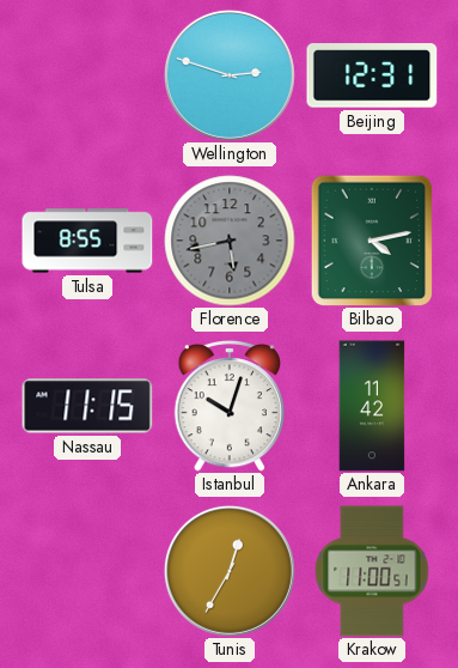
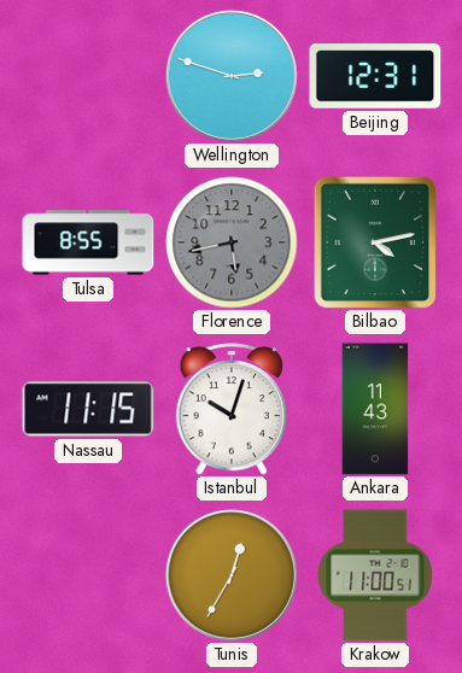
Ankara: 11:42 -> 11:43 (375, 409)
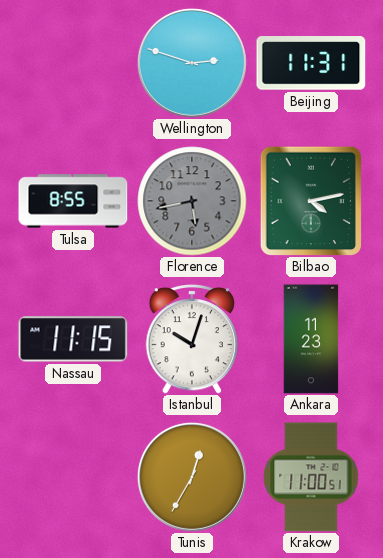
Beijing: 12:31 -> 11:31 (311, 63)
Ankara: 11:43 -> 11:23 (311, 339)
